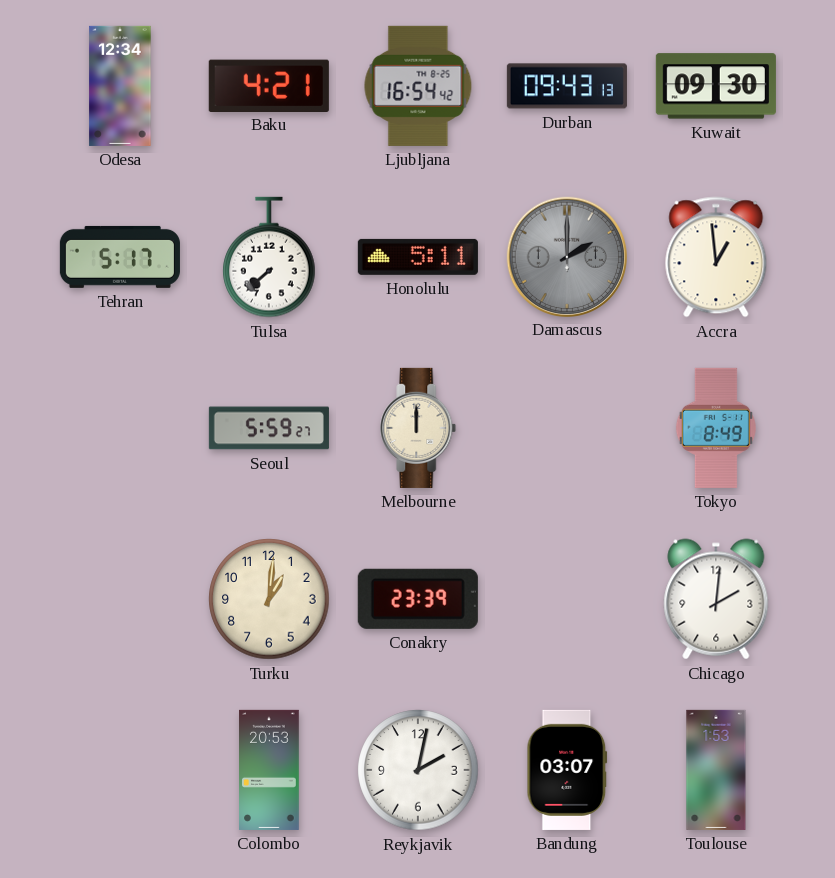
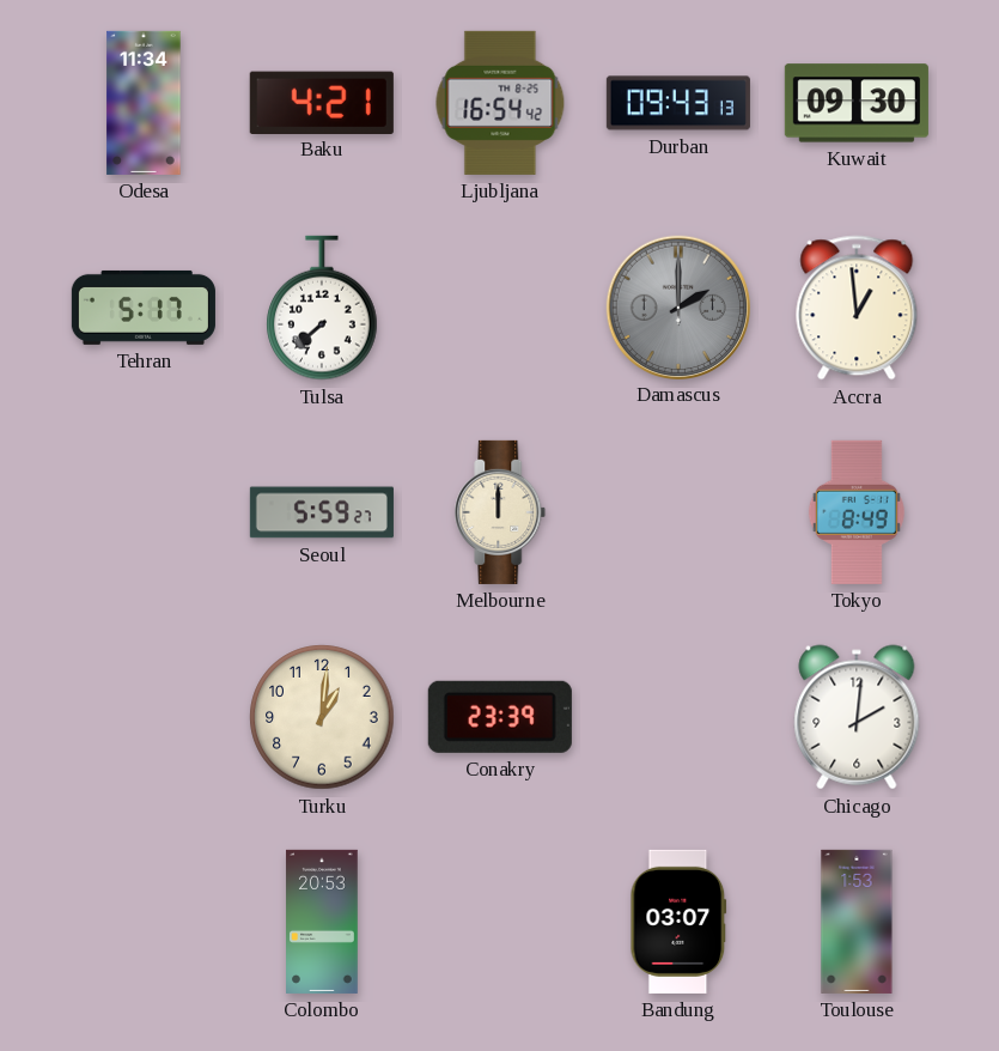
Odesa: 12:34 -> 11:34 (144, 103)
Honolulu: 5:11 -> none (418, 257)
Reykjavik: 2:02 -> none (418, 770)
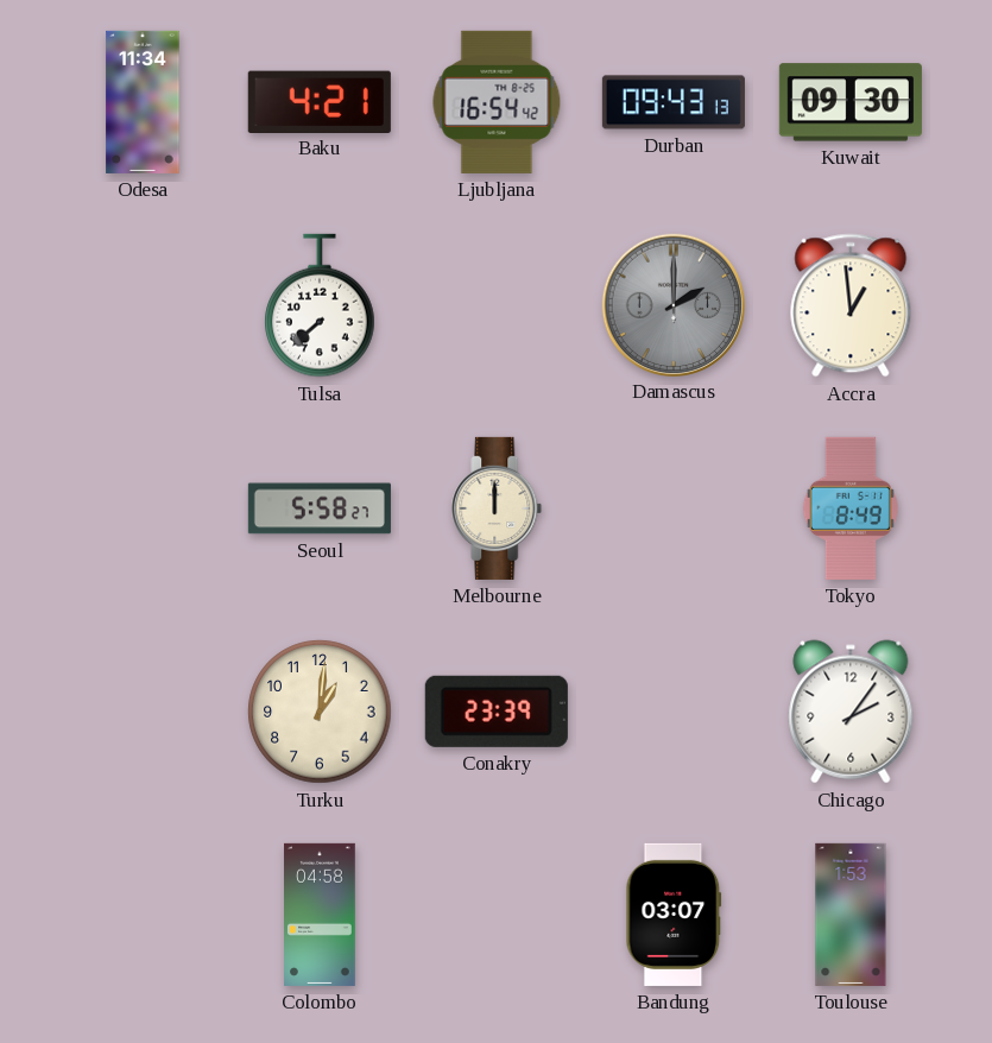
Tehran: 5:17 -> none (144, 308)
Seoul: 5:59 -> 5:58 (320, 508)
Chicago: 2:01 -> 2:06 (851, 712)
Colombo: 20:53 -> 04:58 (320, 915)
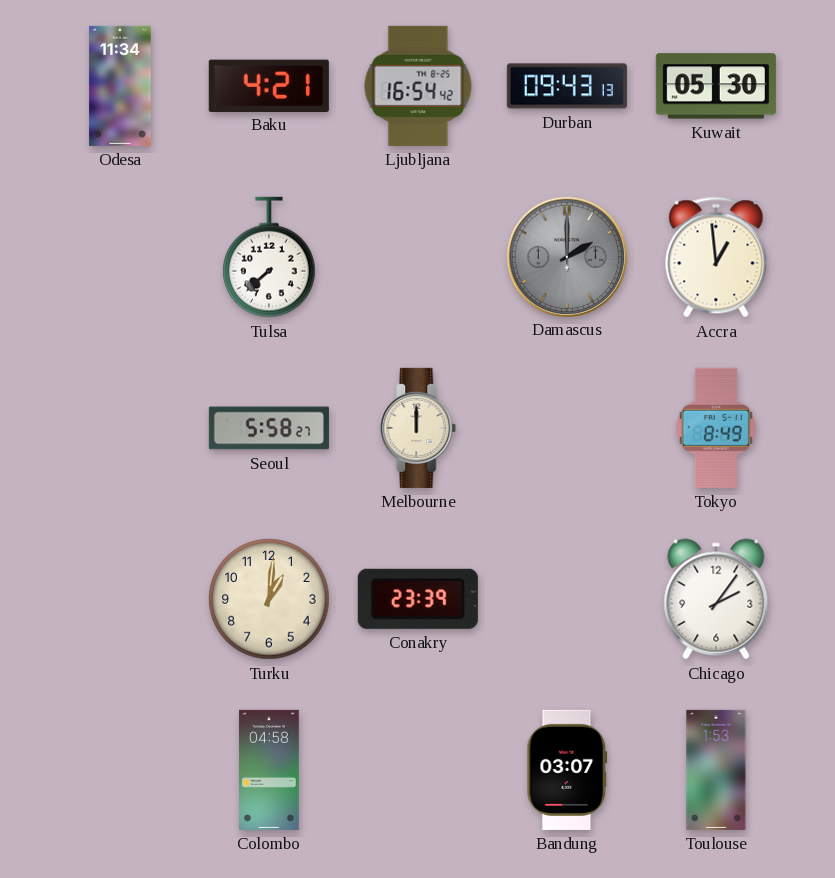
Kuwait: 09:30 -> 05:30 (716, 86)
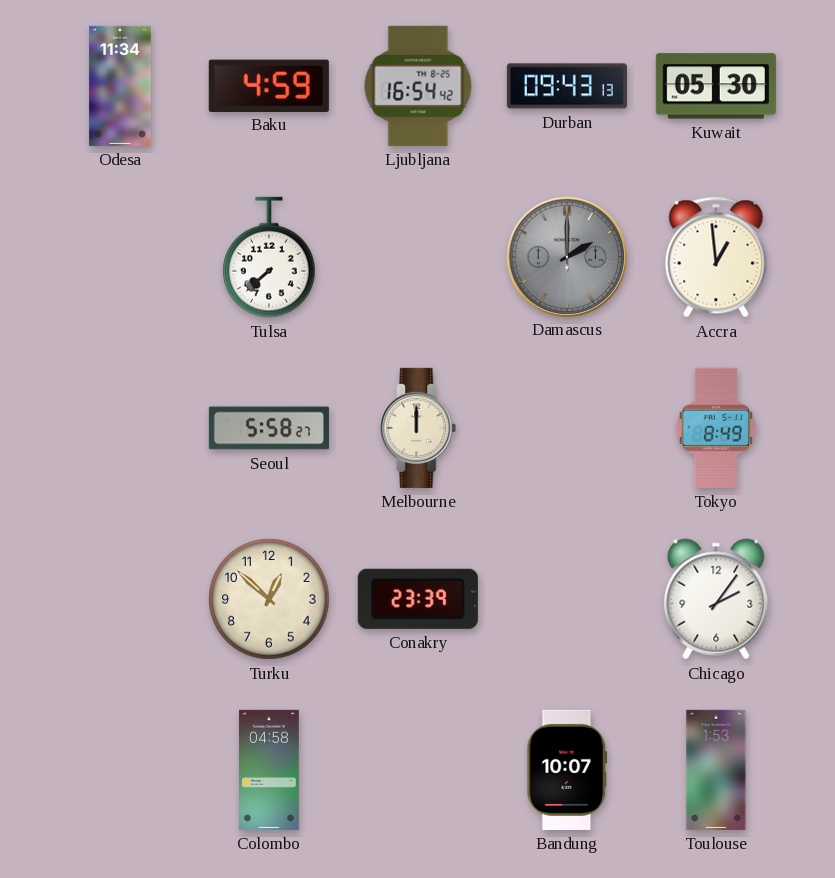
Baku: 4:21 -> 4:59 (269, 85)
Turku: 1:01 -> 12:52 (269, 599)
Bandung: 03:07 -> 10:07 (567, 770)
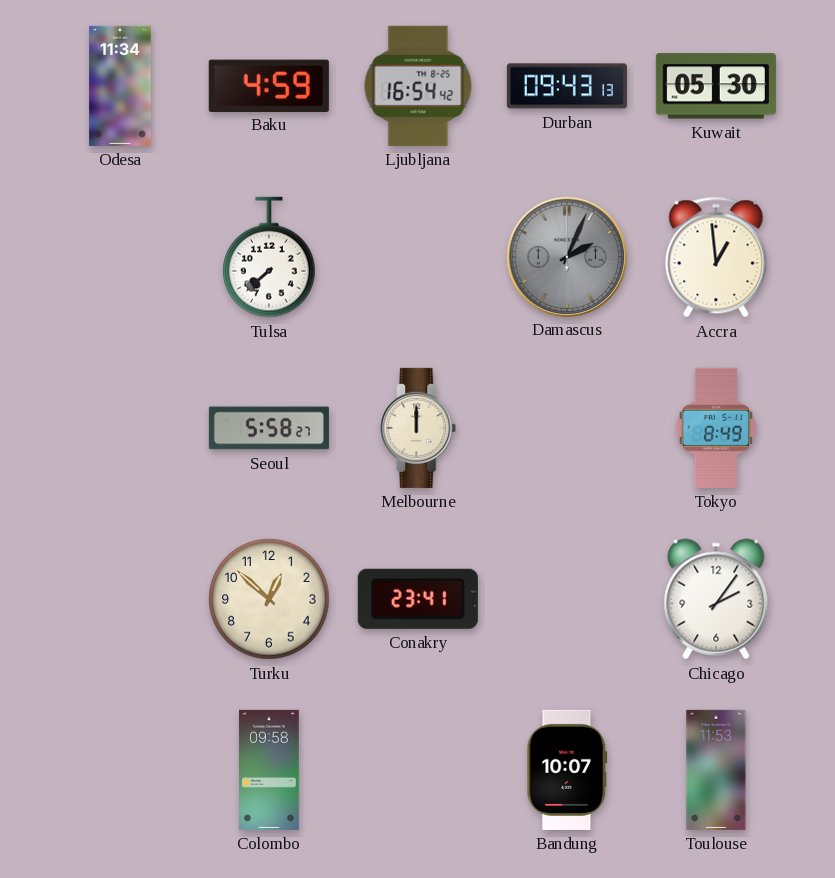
Damascus: 2:00 -> 2:04 (566, 256)
Conakry: 23:39 -> 23:41 (418, 599)
Colombo: 04:58 -> 09:58 (269, 770)
Toulouse: 1:53 -> 11:53 (716, 770)
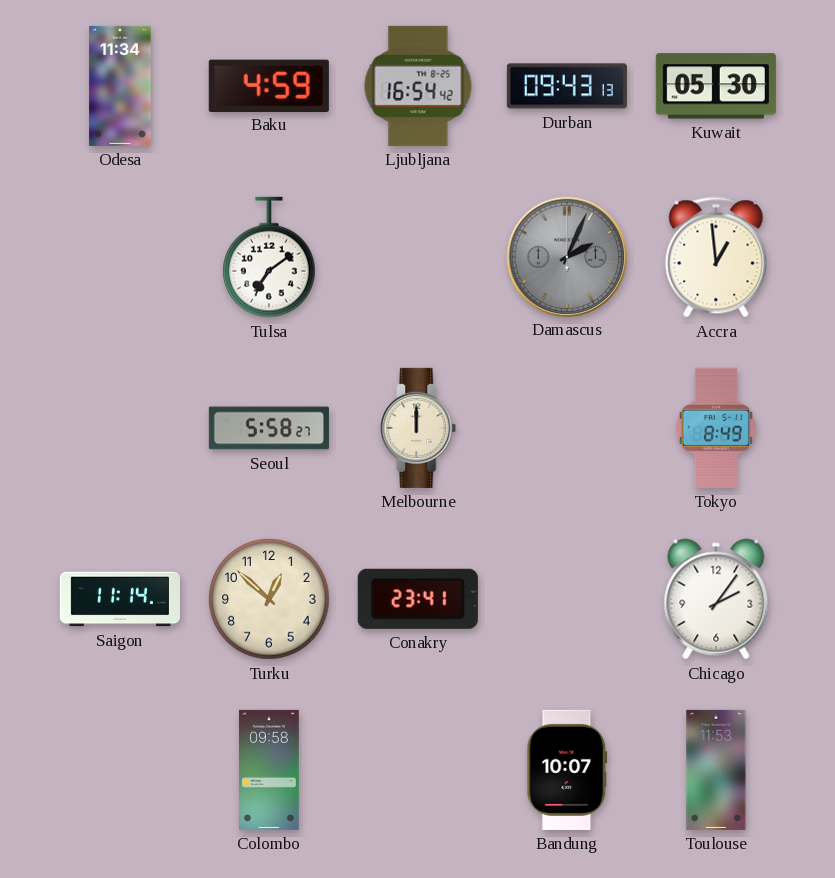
Tulsa: 7:38 -> 7:09 (269, 257)
Saigon: none -> 11:14 (120, 599)
